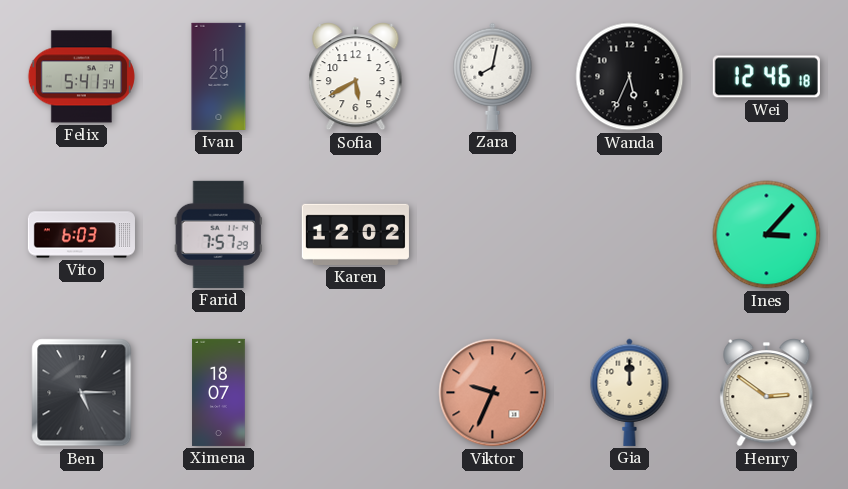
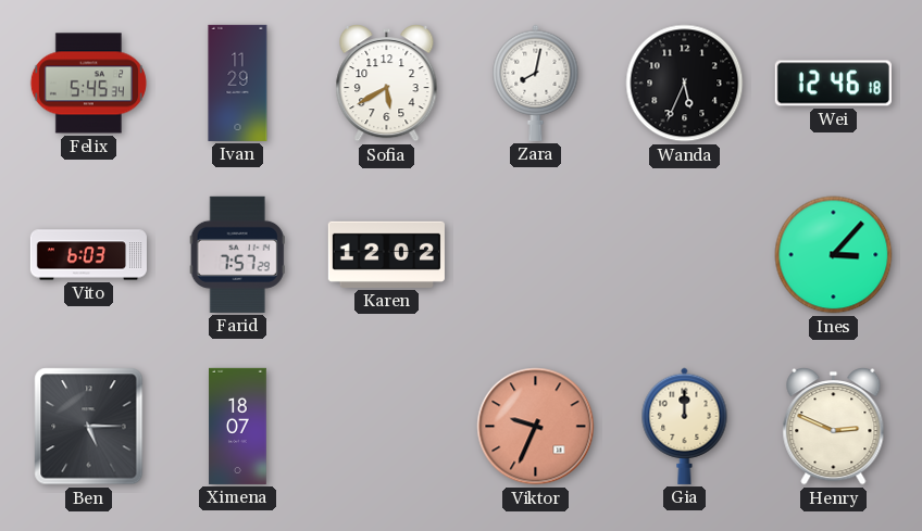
Felix: 5:41 -> 5:45 (88, 84)
Henry: 2:51 -> 2:49 (834, 427)
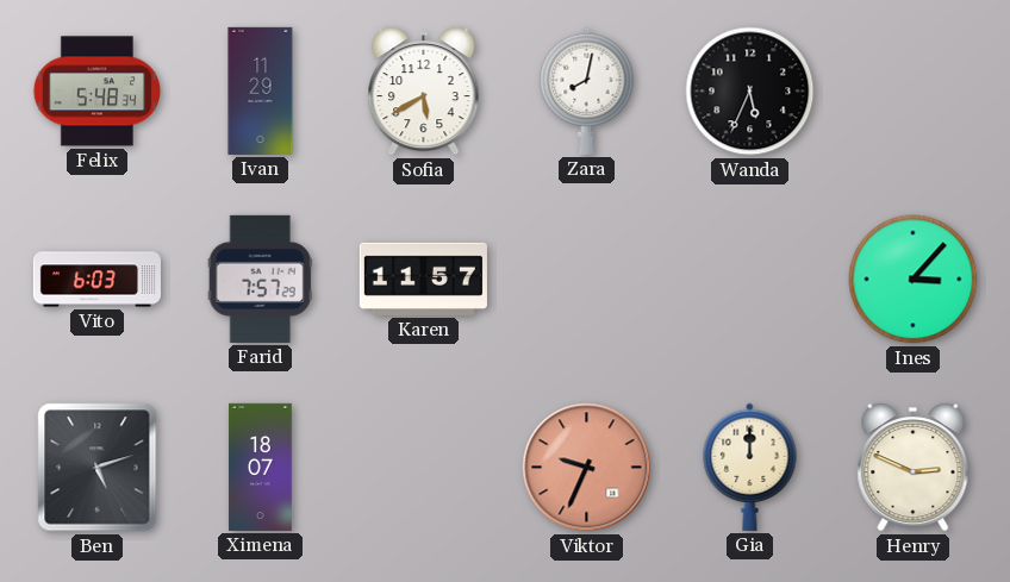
Felix: 5:45 -> 5:48 (96, 92)
Wei: 12:46 -> none (833, 84)
Karen: 12:02 -> 11:57 (423, 279)
Ben: 5:15 -> 5:12 (98, 468)
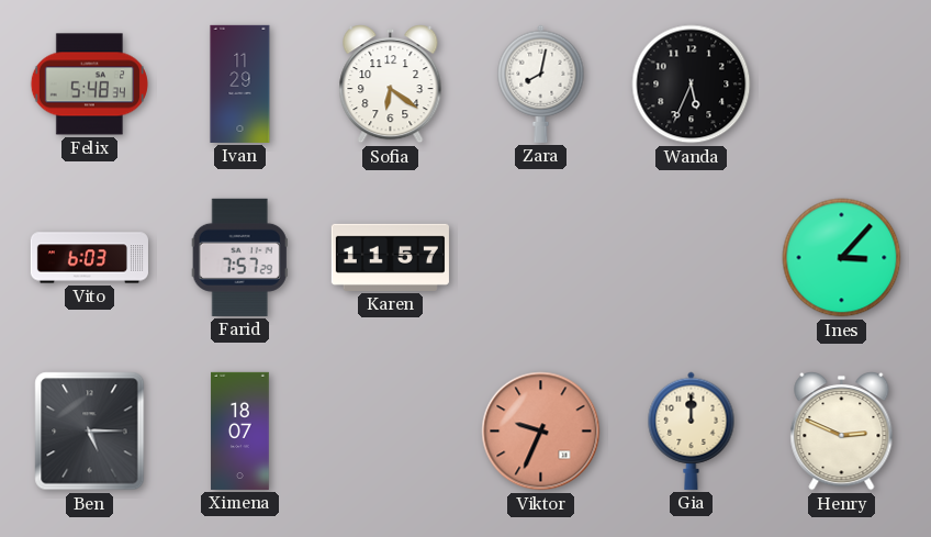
Sofia: 5:40 -> 6:21 (391, 85)
Ben: 5:12 -> 5:15 (90, 432)
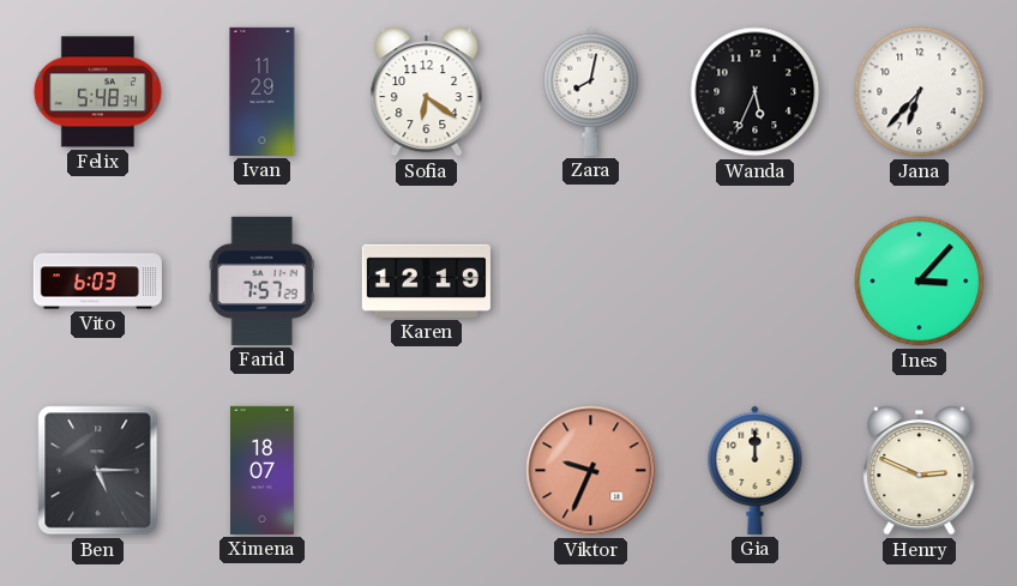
Jana: none -> 6:37 (920, 92)
Karen: 11:57 -> 12:19 (426, 280)
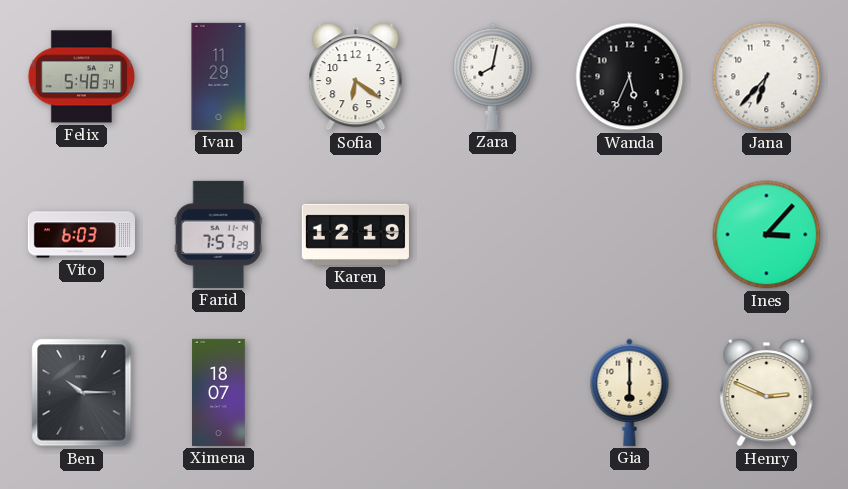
Ben: 5:15 -> 10:15 (82, 393)
Viktor: 9:34 -> none (591, 471)
Gia: 12:00 -> 6:00 (630, 392)
